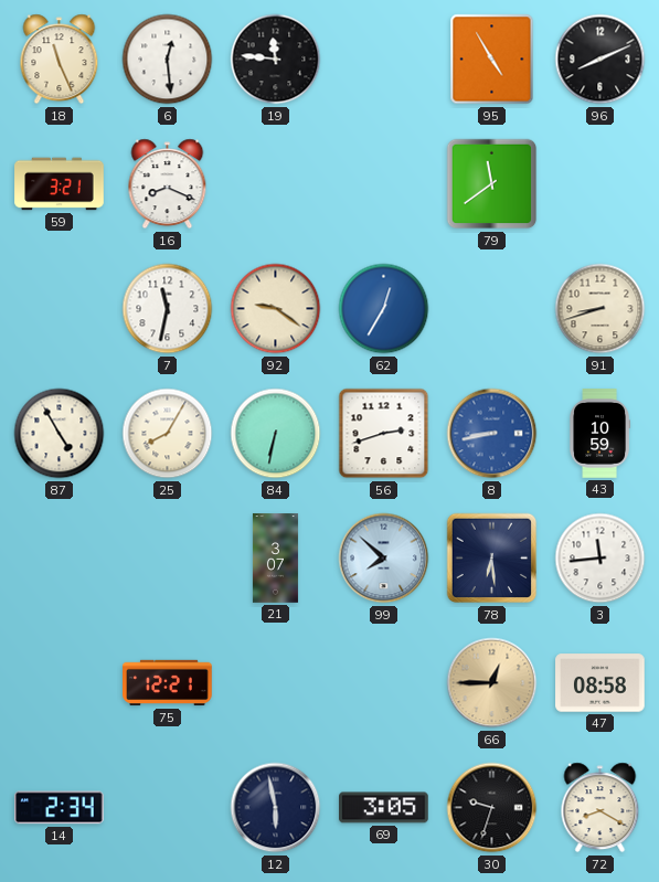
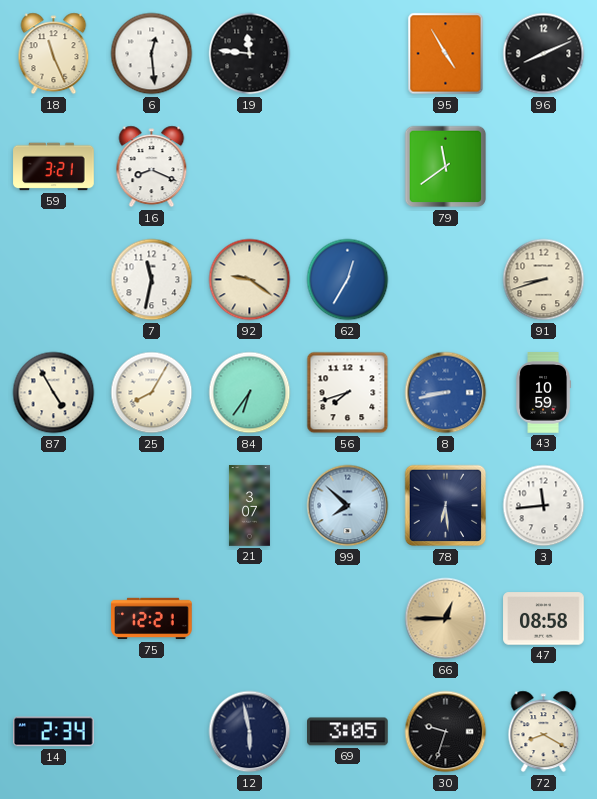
84: 6:32 -> 6:36 (250, 393)
56: 2:42 -> 7:42 (348, 393)
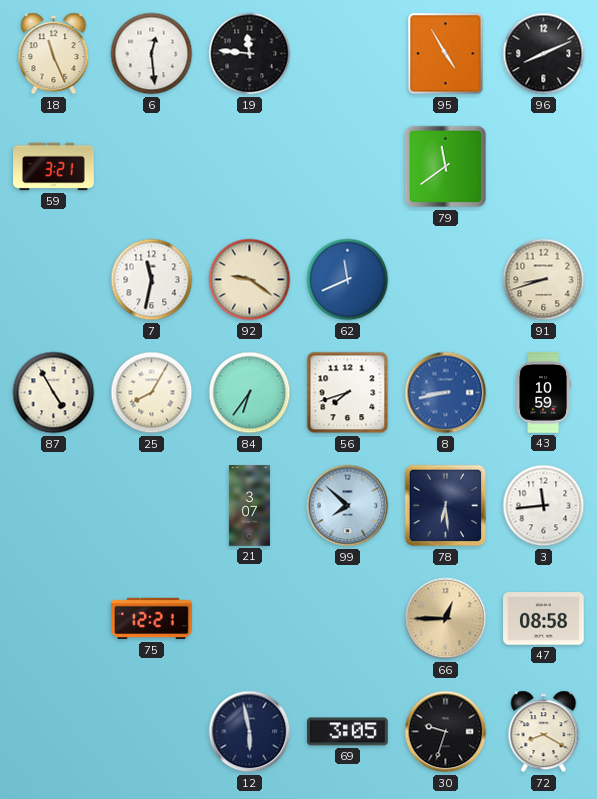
16: 8:19 -> none (152, 167)
62: 12:35 -> 11:41 (348, 280)
14: 2:34 -> none (54, 732)
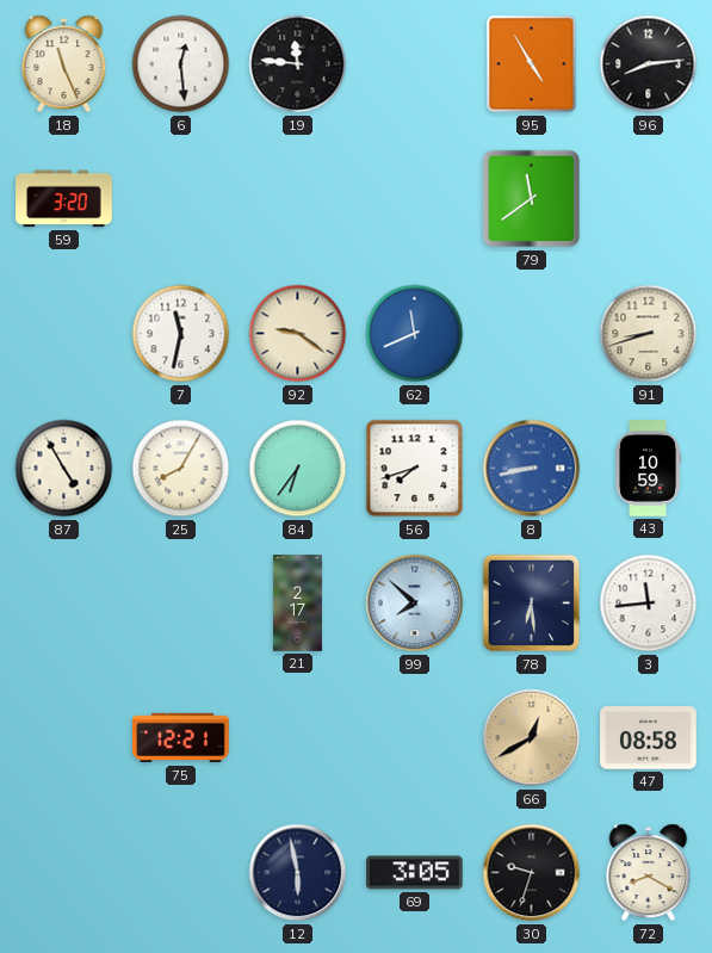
96: 8:11 -> 8:14 (649, 64)
59: 3:21 -> 3:20 (64, 199)
21: 3:07 -> 2:17 (297, 604)
66: 12:45 -> 12:40 (532, 738)
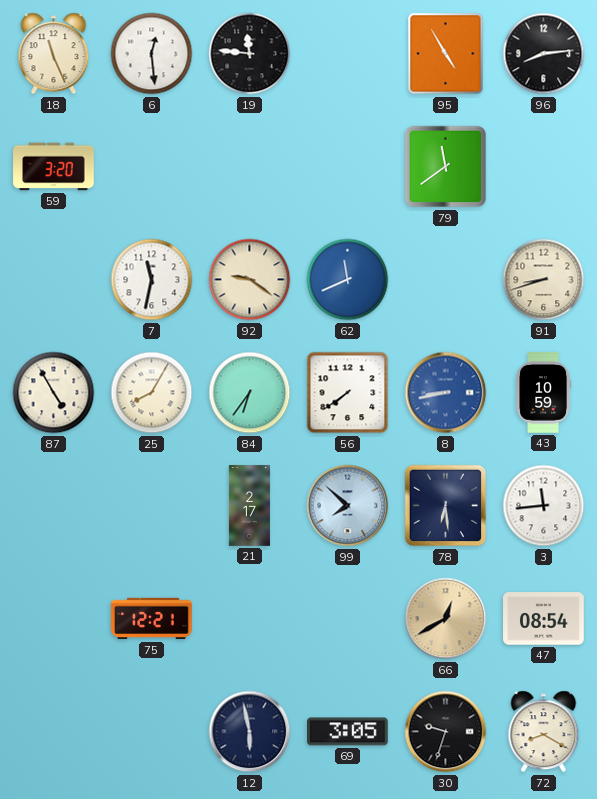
56: 7:42 -> 7:39 (348, 393)
47: 08:58 -> 08:54 (544, 619)
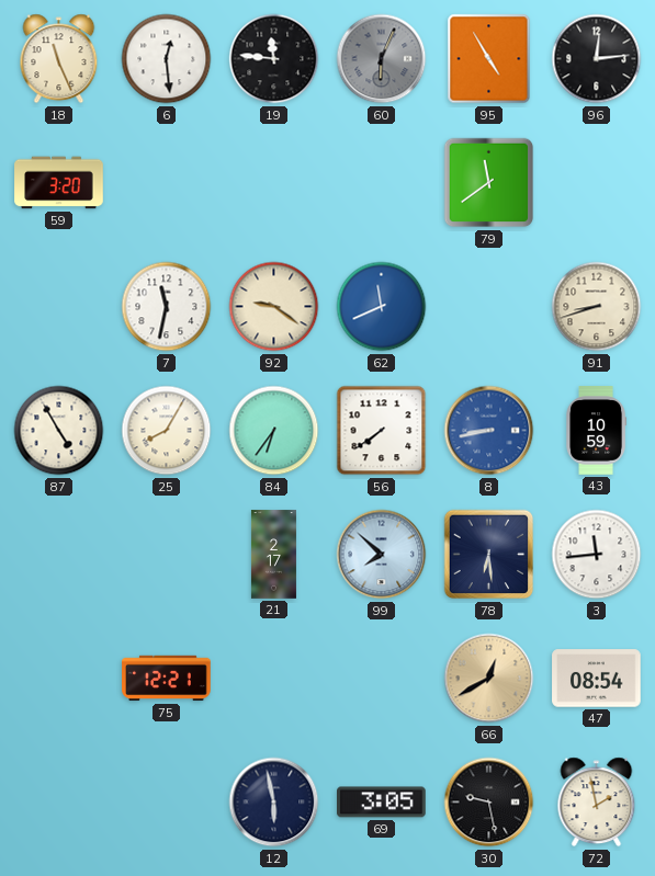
60: none -> 6:04 (382, 59)
96: 8:14 -> 12:14 (597, 59)
30: 9:33 -> 9:28 (489, 803)
72: 8:20 -> 1:58 (597, 803)
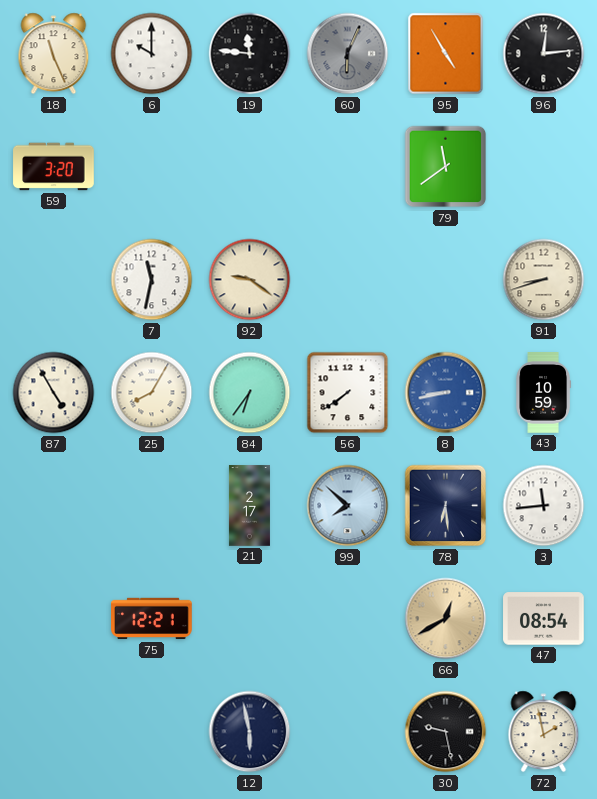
6: 12:29 -> 10:00 (152, 54)
62: 11:41 -> none (382, 307)
69: 3:05 -> none (382, 803)
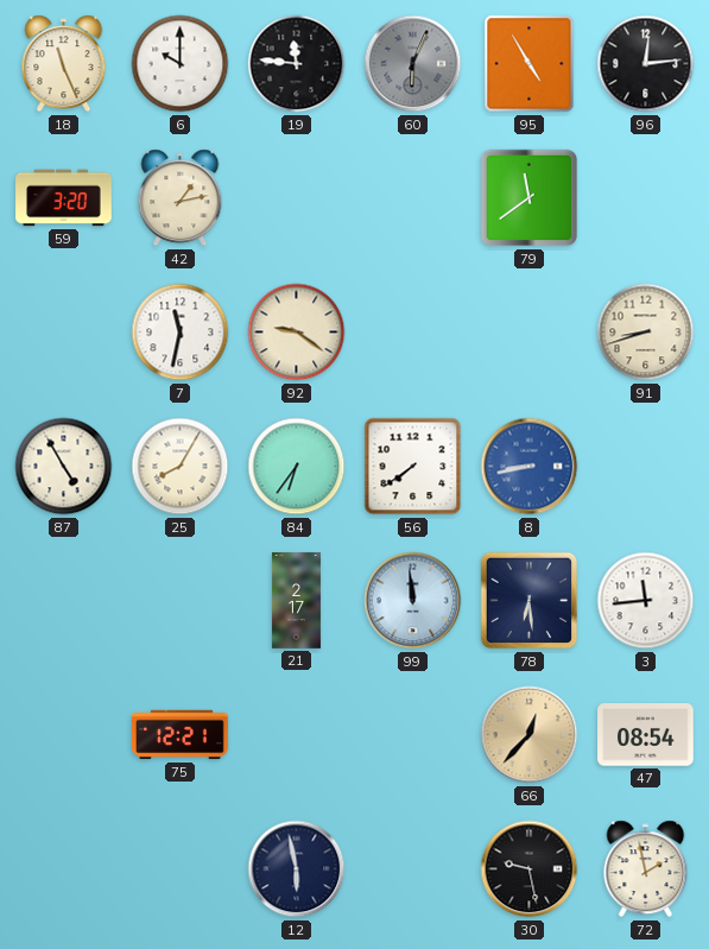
42: none -> 1:13 (181, 198)
43: 10:59 -> none (543, 393)
99: 7:52 -> 11:59 (413, 601)
66: 12:40 -> 12:37 (530, 735)
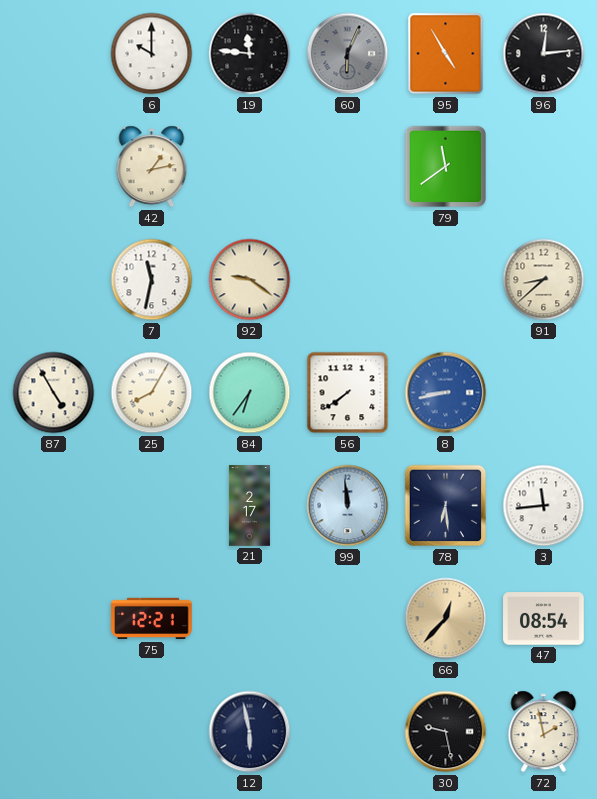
18: 11:26 -> none (64, 64)
59: 3:20 -> none (64, 198)
91: 8:42 -> 8:38 (544, 280)
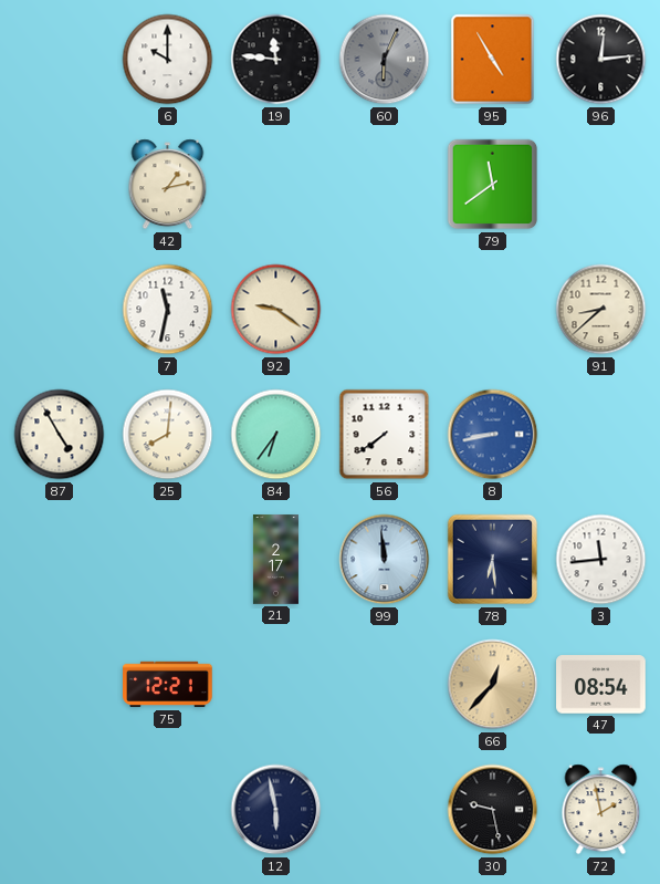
25: 8:05 -> 8:01 (168, 435)
